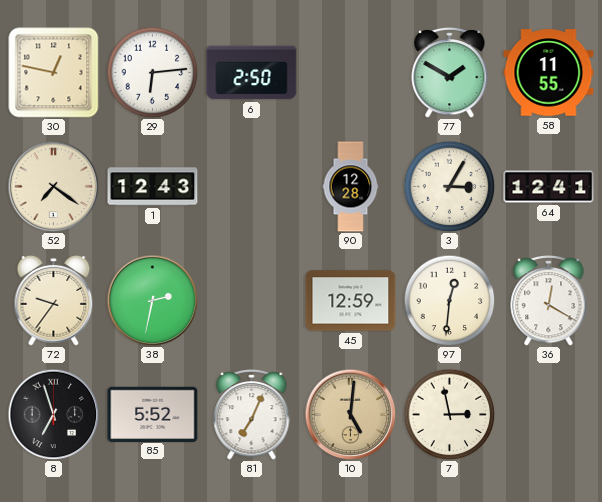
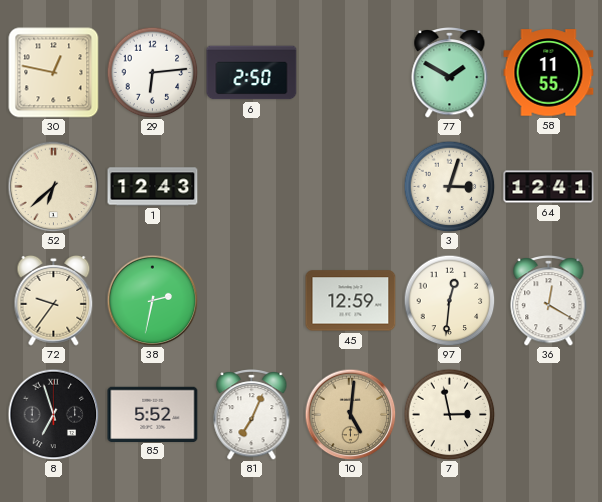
52: 7:21 -> 6:38 (53, 186)
90: 12:28 -> none (351, 187)
3: 3:05 -> 3:03 (449, 186)
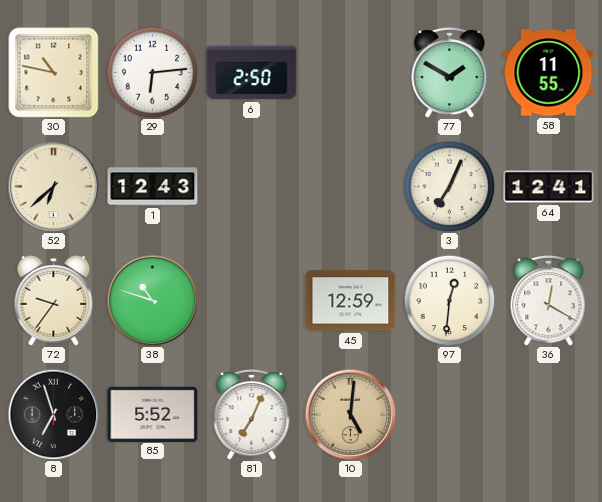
30: 12:47 -> 10:47 (54, 73)
3: 3:03 -> 7:04 (449, 186)
38: 2:32 -> 10:48 (152, 300)
7: 2:58 -> none (449, 414)
